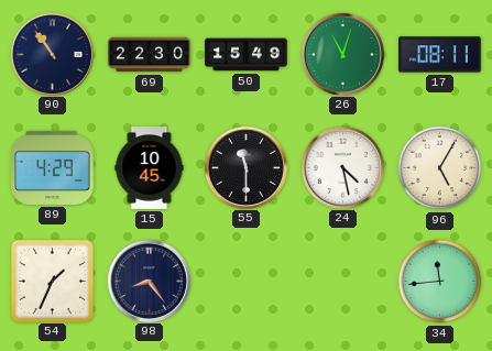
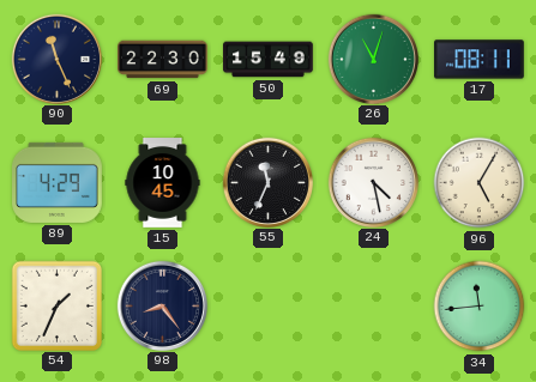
90: 10:54 -> 11:26 (56, 59)
55: 11:30 -> 11:34 (267, 182)
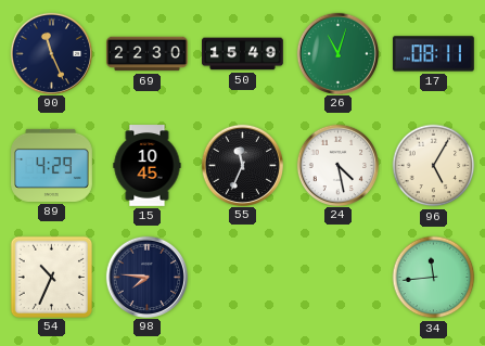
54: 1:34 -> 10:34 (51, 277)
98: 8:24 -> 7:46 (146, 277)
